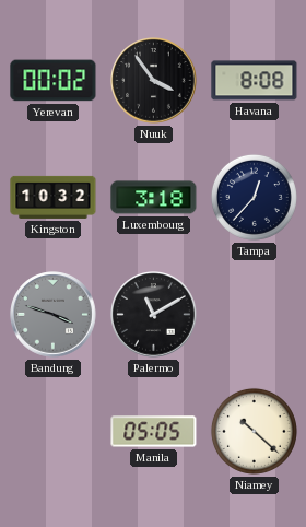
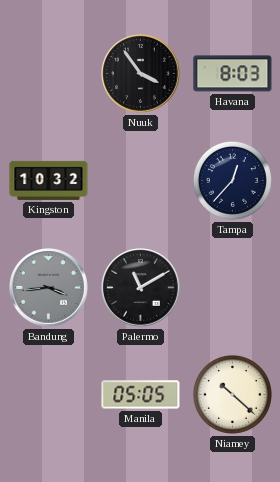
Yerevan: 00:02 -> none (54, 81)
Havana: 8:08 -> 8:03 (233, 74)
Luxembourg: 3:18 -> none (154, 198)
Bandung: 3:48 -> 3:44 (49, 288)
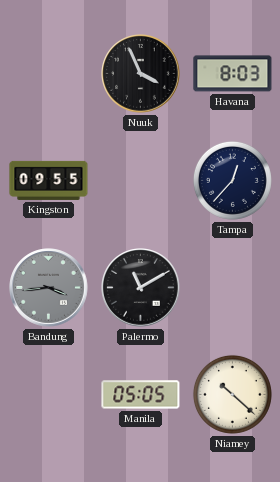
Nuuk: 3:54 -> 3:56 (141, 74)
Kingston: 10:32 -> 09:55 (49, 180)
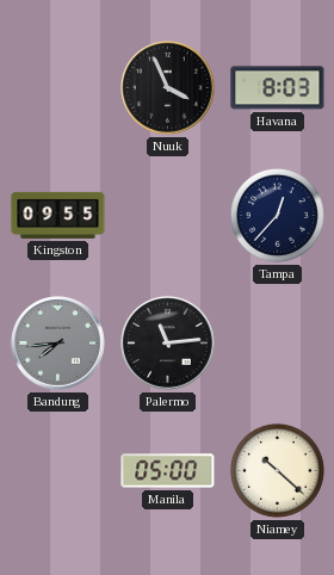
Bandung: 3:44 -> 7:44 (58, 344)
Palermo: 11:10 -> 11:14 (168, 344)
Manila: 05:05 -> 05:00 (168, 471)
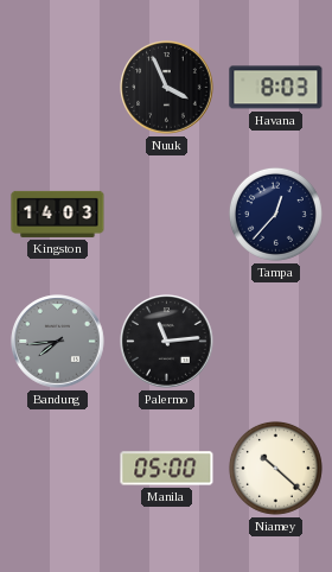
Kingston: 09:55 -> 14:03 (58, 214)
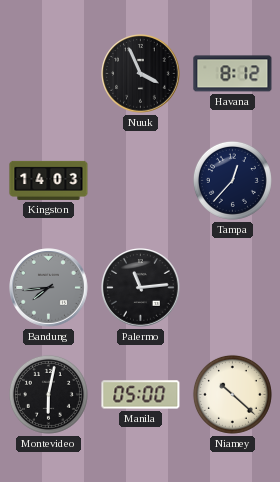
Havana: 8:03 -> 8:12 (233, 74)
Montevideo: none -> 6:02 (48, 394)
